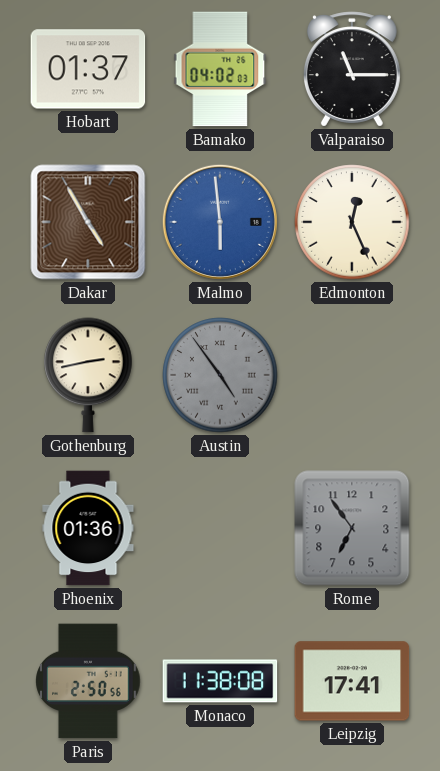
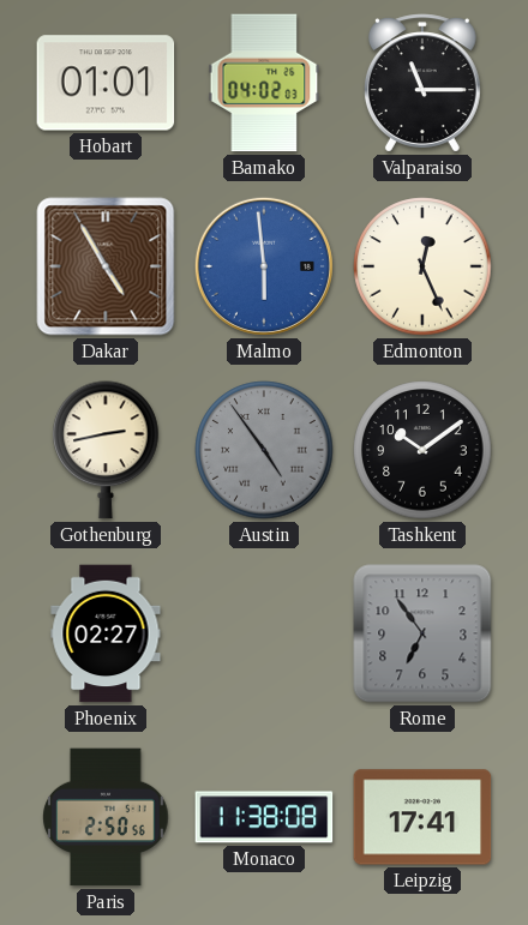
Hobart: 01:37 -> 01:01 (106, 83)
Tashkent: none -> 10:09 (422, 450)
Phoenix: 01:36 -> 02:27 (106, 633)
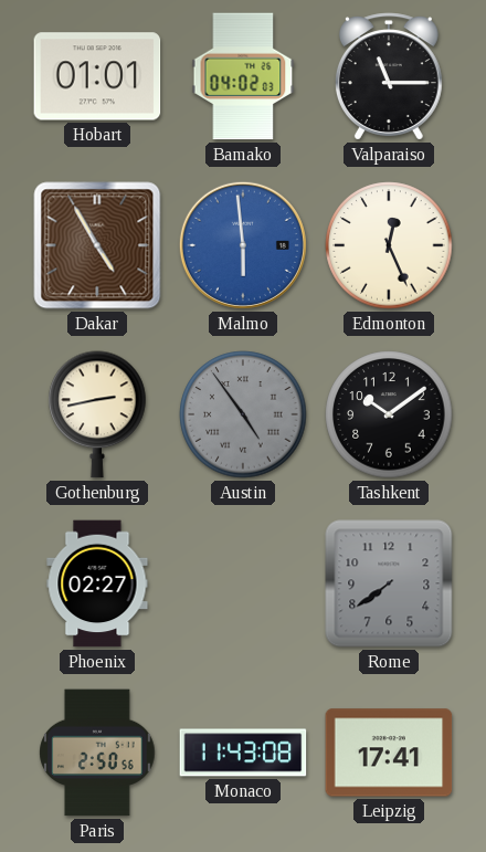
Rome: 6:54 -> 7:39 (389, 583)
Monaco: 11:38 -> 11:43 (243, 753)
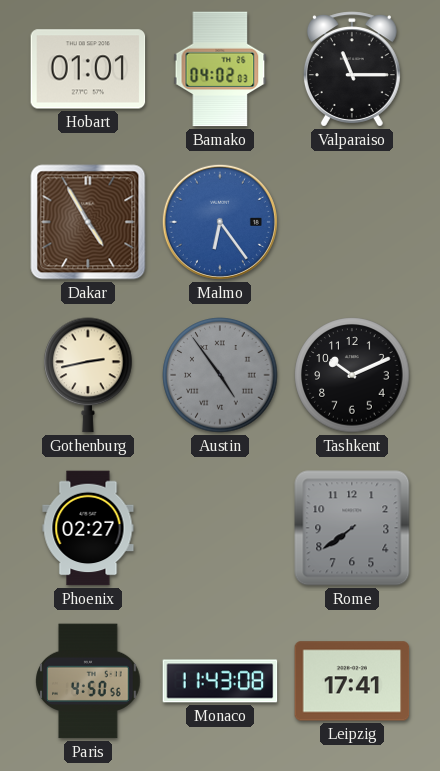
Malmo: 5:59 -> 6:24 (220, 222)
Edmonton: 12:26 -> none (389, 245)
Tashkent: 10:09 -> 10:11 (352, 375)
Paris: 2:50 -> 4:50 (88, 681)
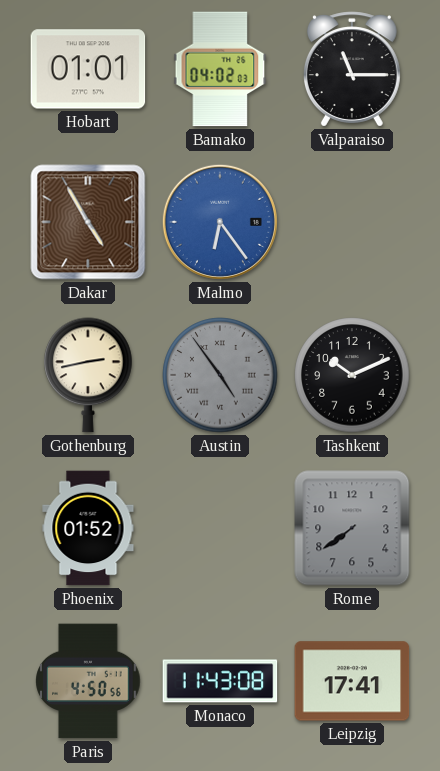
Phoenix: 02:27 -> 01:52 (88, 528)
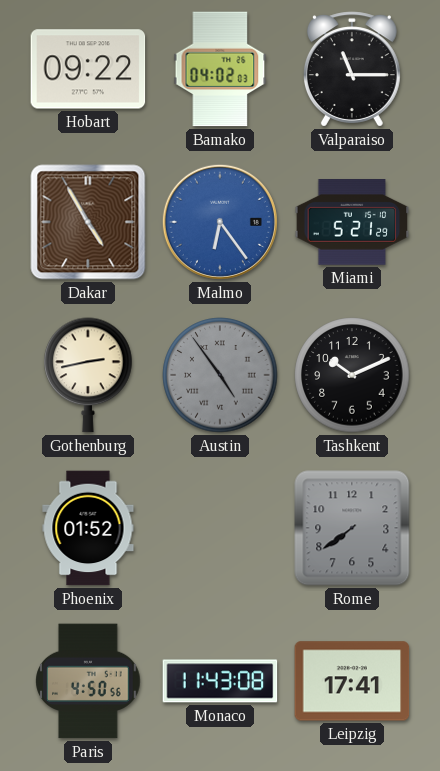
Hobart: 01:01 -> 09:22 (88, 69)
Miami: none -> 5:21 (352, 223)
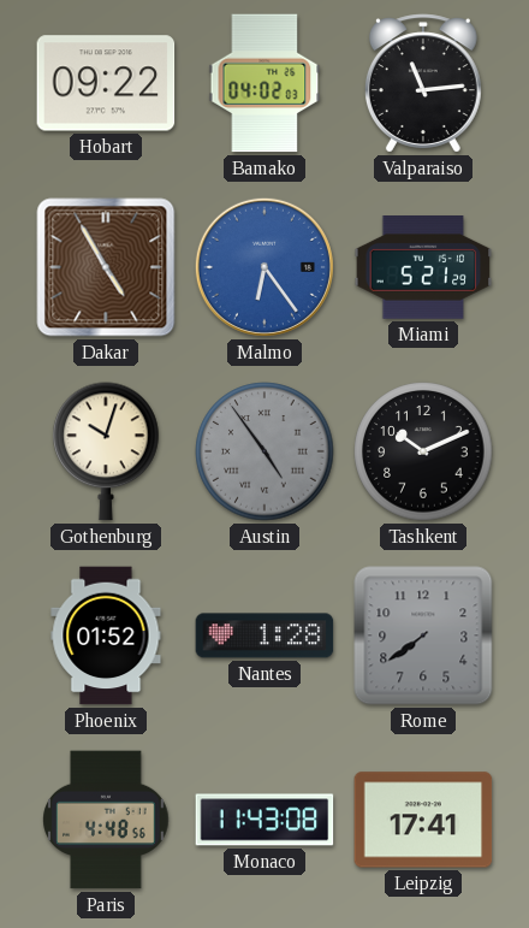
Valparaiso: 11:15 -> 11:14 (423, 83)
Gothenburg: 2:43 -> 10:03 (106, 451)
Nantes: none -> 1:28 (264, 636)
Paris: 4:50 -> 4:48 (106, 820)
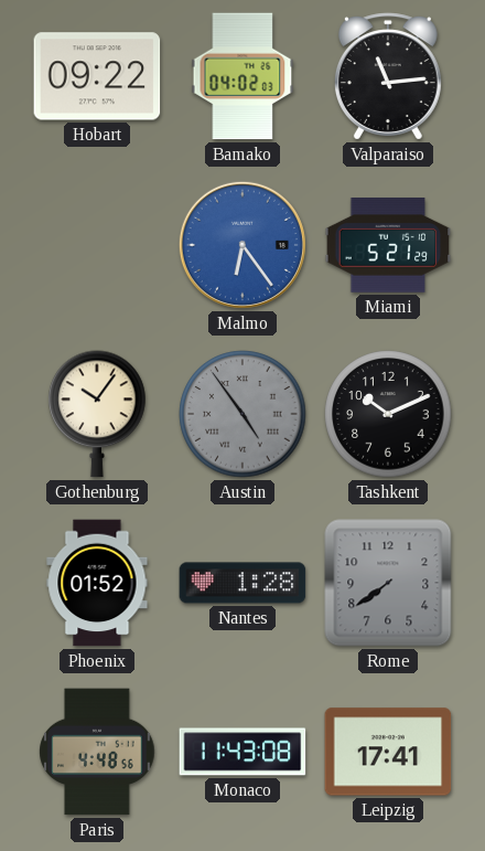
Dakar: 4:55 -> none (106, 267)
Gothenburg: 10:03 -> 10:06 (97, 414)
